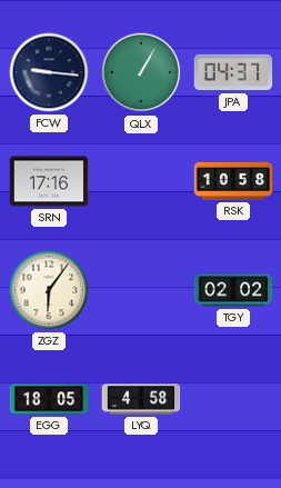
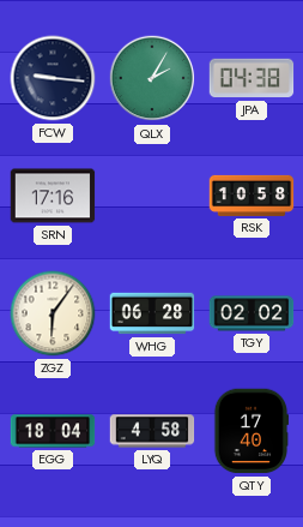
QLX: 1:05 -> 2:05 (152, 78)
JPA: 04:37 -> 04:38 (252, 78)
WHG: none -> 06:28 (152, 313)
EGG: 18:05 -> 18:04 (53, 431)
QTY: none -> 17:40 (252, 431)
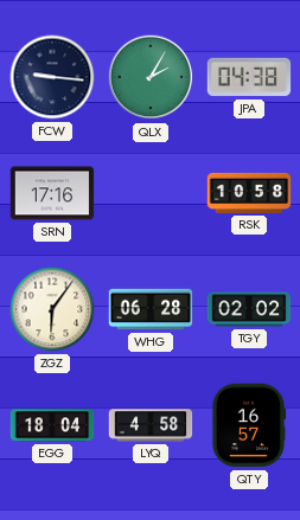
QTY: 17:40 -> 16:57 (249, 425)
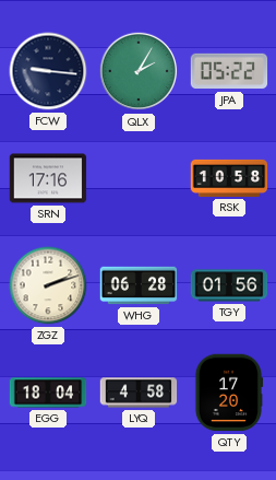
JPA: 04:38 -> 05:22 (229, 71)
ZGZ: 6:06 -> 2:12 (48, 285)
TGY: 02:02 -> 01:56 (229, 285)
QTY: 16:57 -> 17:20 (229, 393)
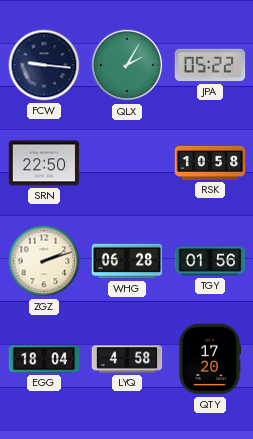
SRN: 17:16 -> 22:50 (44, 163)
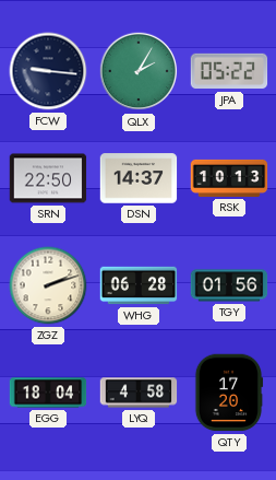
DSN: none -> 14:37 (139, 178)
RSK: 10:58 -> 10:13 (229, 178)
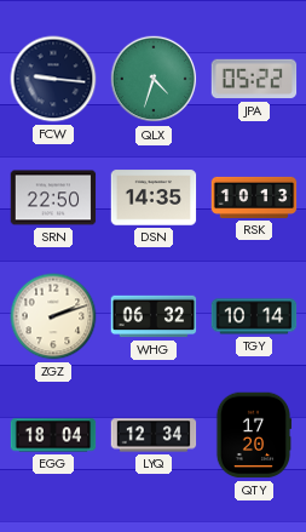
QLX: 2:05 -> 4:33 (154, 79)
DSN: 14:37 -> 14:35 (154, 198)
WHG: 06:28 -> 06:32 (154, 316)
TGY: 01:56 -> 10:14 (254, 316)
LYQ: 4:58 -> 12:34 (154, 435)
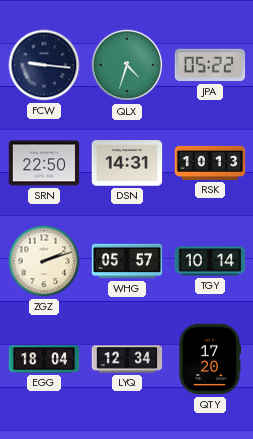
DSN: 14:35 -> 14:31 (127, 163)
WHG: 06:32 -> 05:57 (127, 261)
